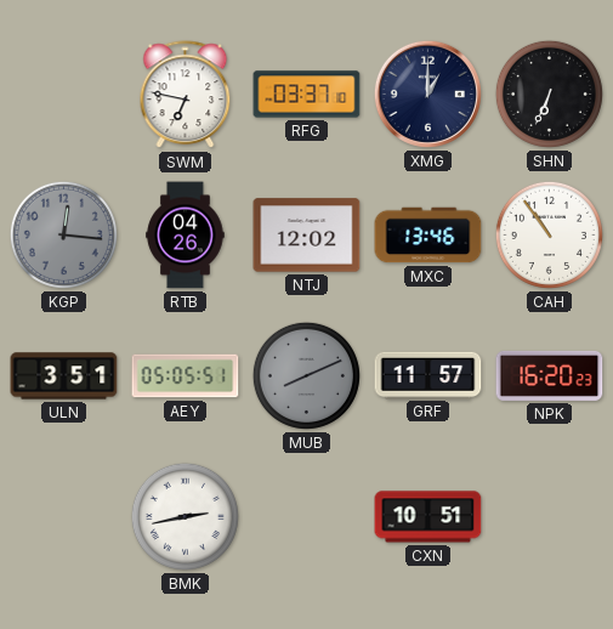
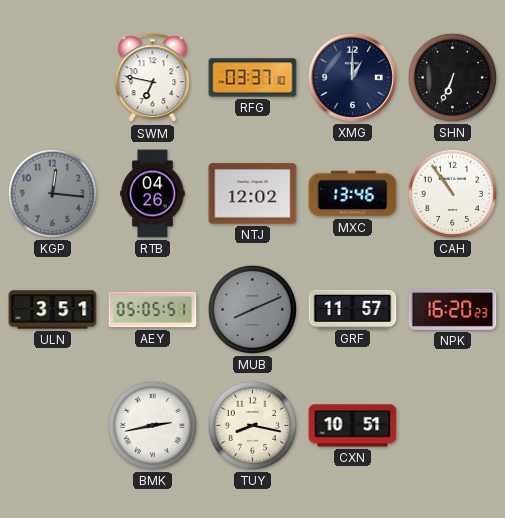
TUY: none -> 8:17 (252, 425)
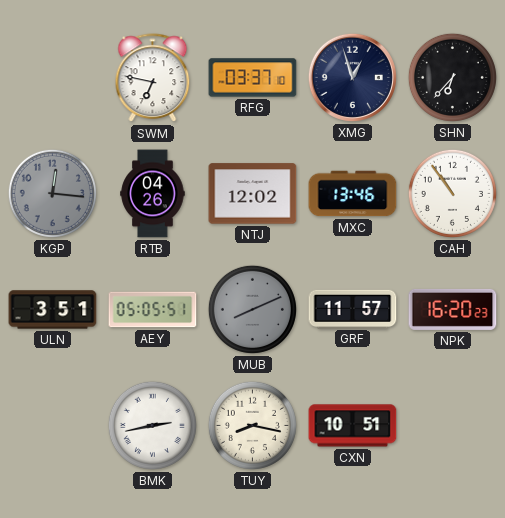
XMG: 1:00 -> 12:57 (352, 77)
SHN: 6:34 -> 6:37 (452, 77)
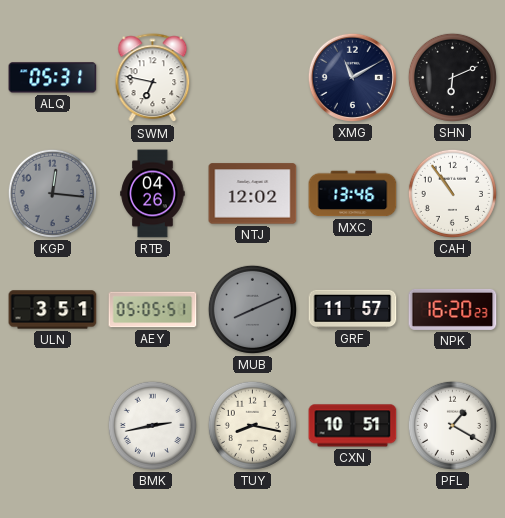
ALQ: none -> 05:31 (53, 78)
RFG: 03:37 -> none (253, 78)
XMG: 12:57 -> 11:10 (352, 77)
SHN: 6:37 -> 6:11 (452, 77)
PFL: none -> 1:20 (452, 425)
